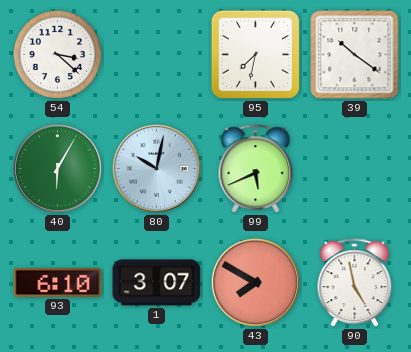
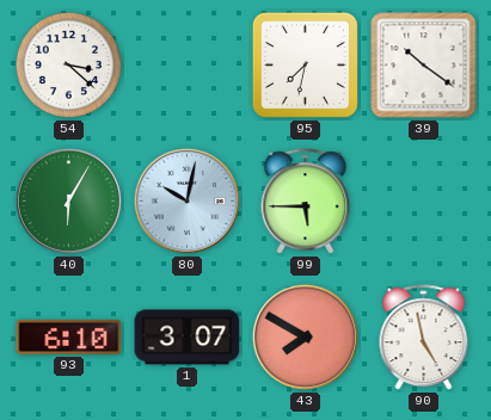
99: 5:41 -> 5:45 (306, 202)
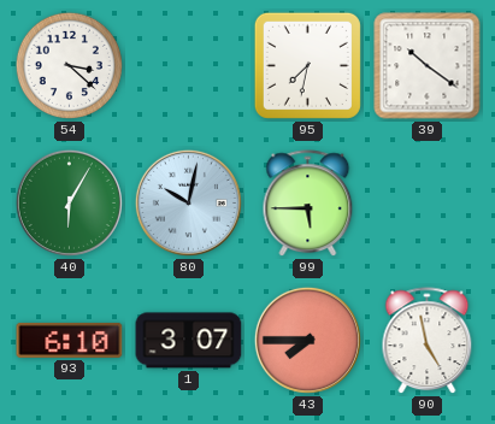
43: 7:50 -> 7:45 (307, 340)
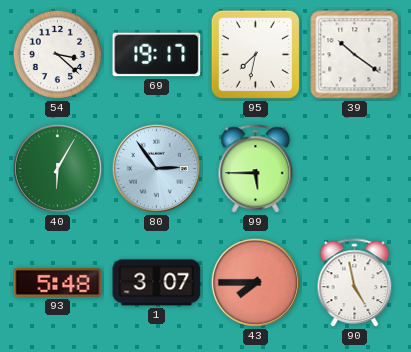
69: none -> 19:17 (157, 55)
80: 10:02 -> 2:54 (156, 168)
93: 6:10 -> 5:48 (58, 282)
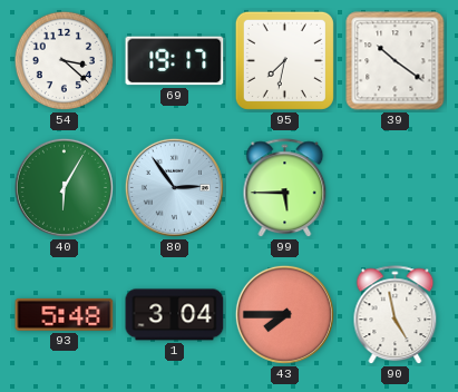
1: 3:07 -> 3:04 (175, 315)
